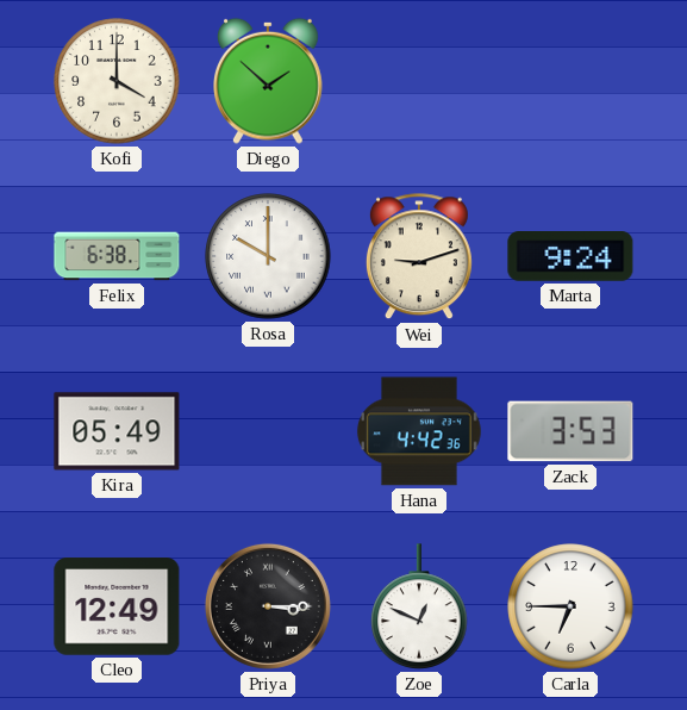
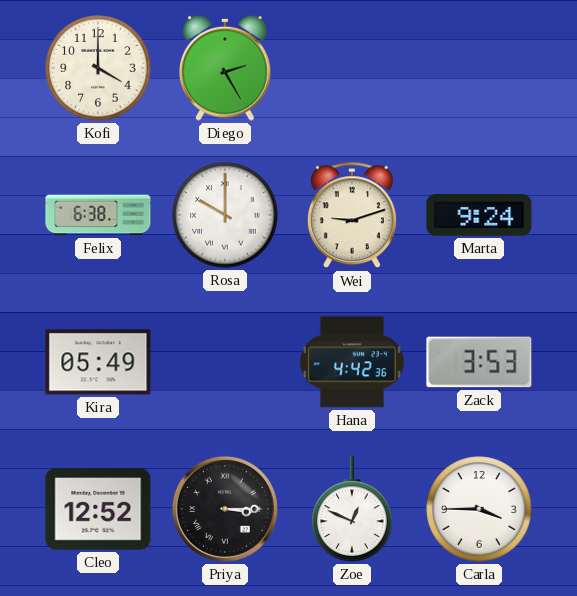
Diego: 1:52 -> 2:25 (226, 68)
Cleo: 12:49 -> 12:52 (98, 509)
Carla: 6:45 -> 3:45 (479, 509)
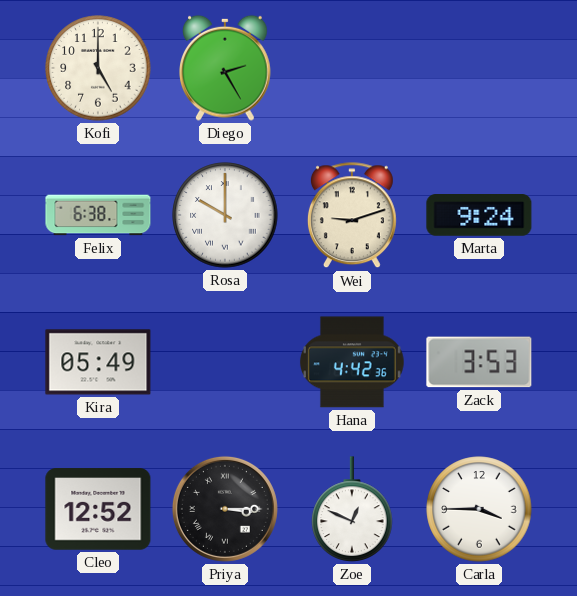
Kofi: 4:00 -> 5:00 (98, 68)
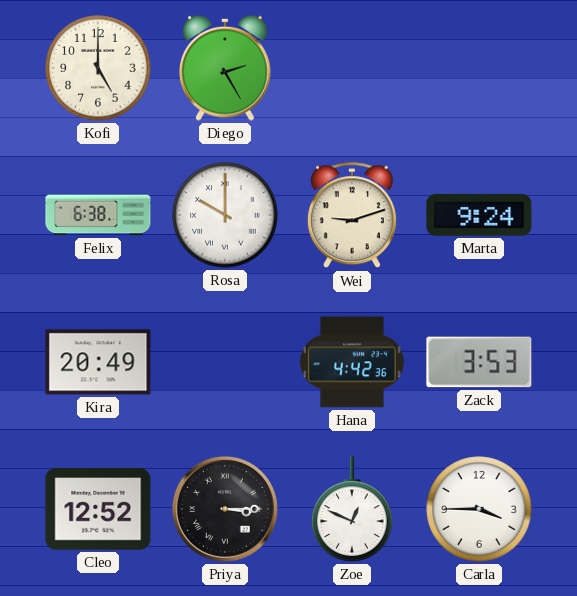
Kira: 05:49 -> 20:49 (98, 362)
